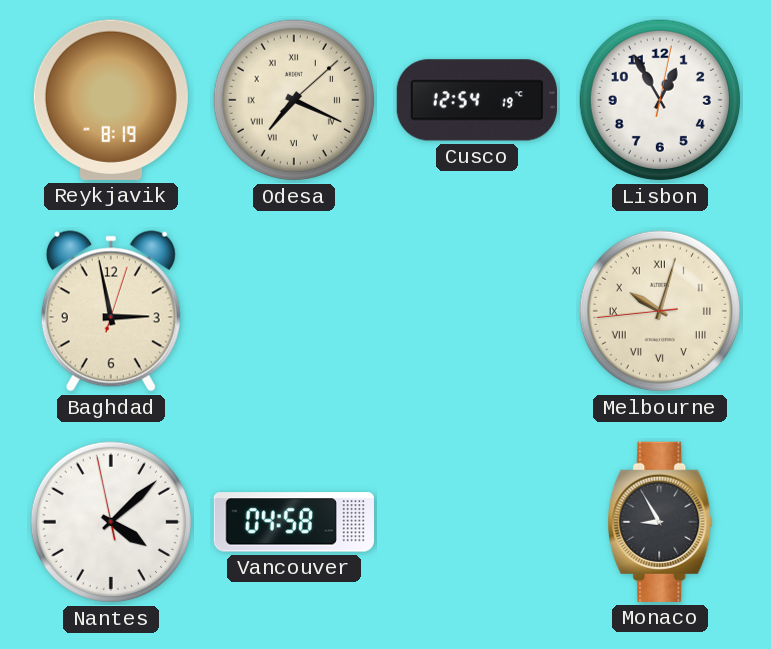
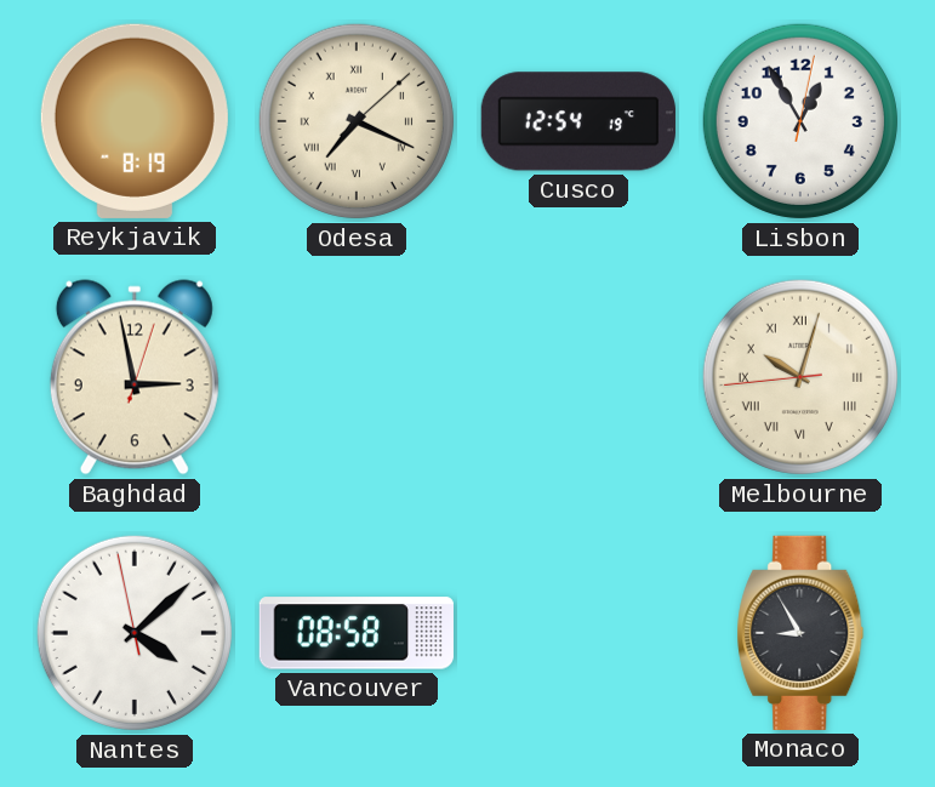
Vancouver: 04:58 -> 08:58 (357, 633)
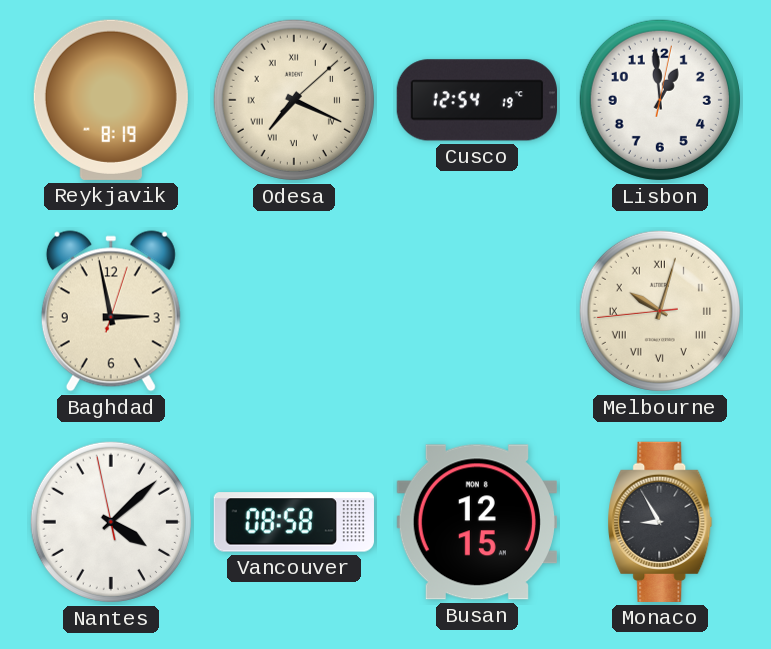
Lisbon: 12:55 -> 12:59 (660, 100)
Busan: none -> 12:15 (477, 522)
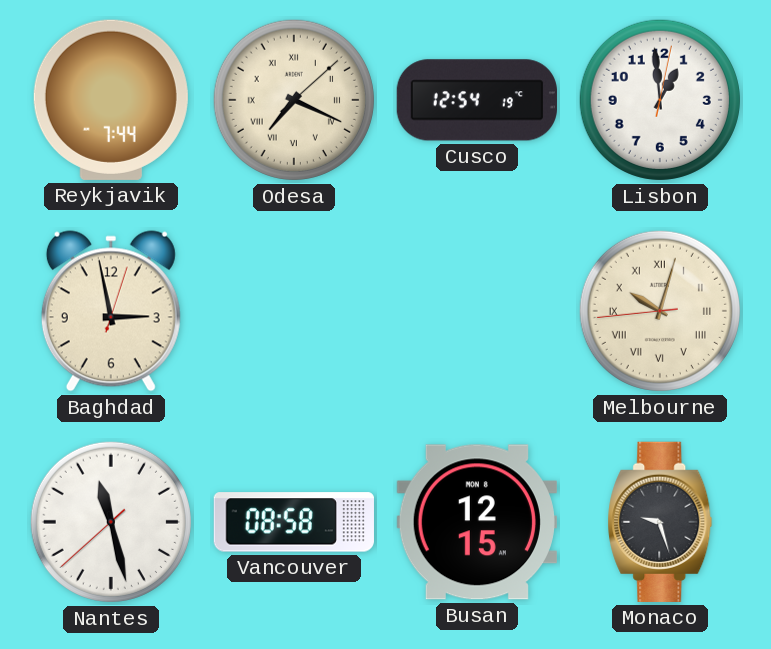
Reykjavik: 8:19 -> 7:44 (111, 100)
Nantes: 4:07 -> 11:27 (111, 522)
Monaco: 8:55 -> 9:27 (660, 522)
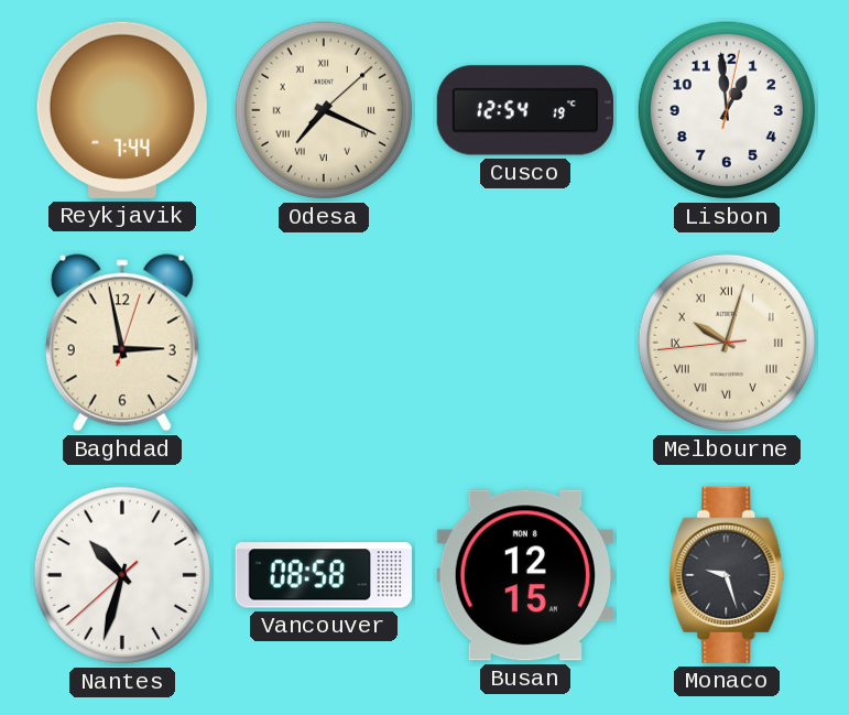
Nantes: 11:27 -> 10:32 (122, 575)
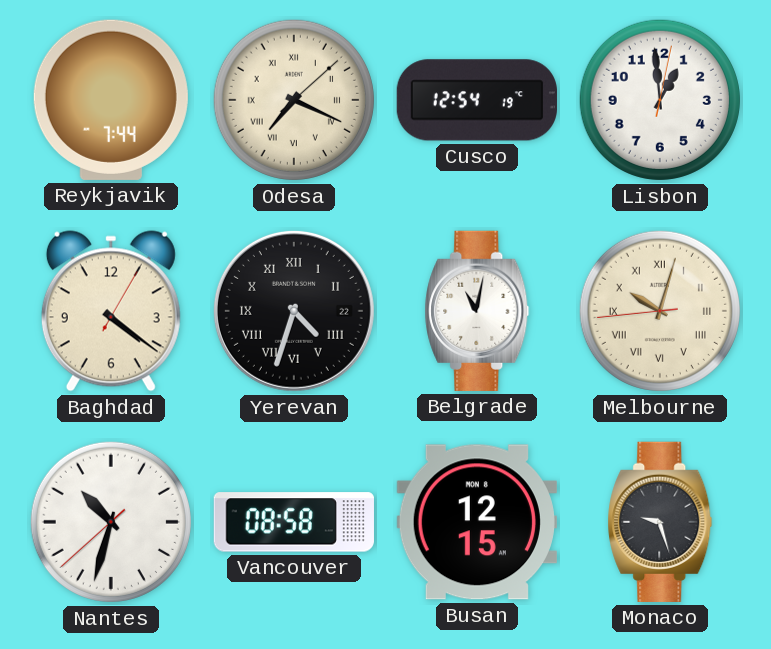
Baghdad: 2:58 -> 4:21 (111, 311)
Yerevan: none -> 4:33 (294, 311)
Belgrade: none -> 11:02 (477, 311)
